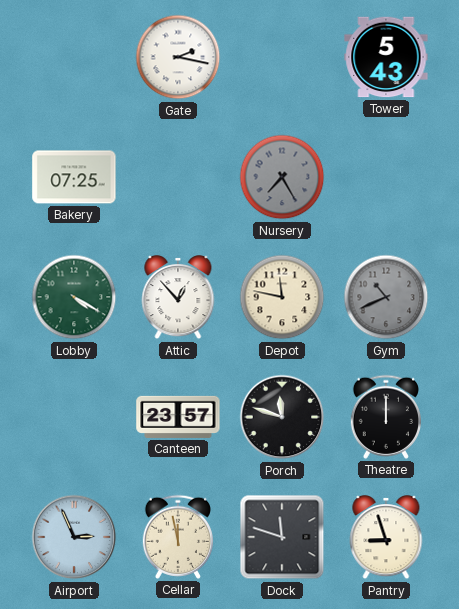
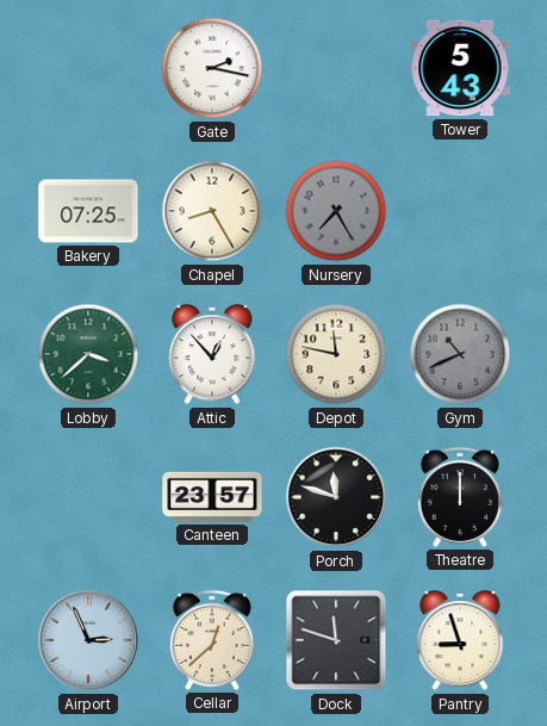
Chapel: none -> 8:25 (212, 211)
Lobby: 4:20 -> 3:38 (88, 354)
Cellar: 11:58 -> 12:38 (212, 640)
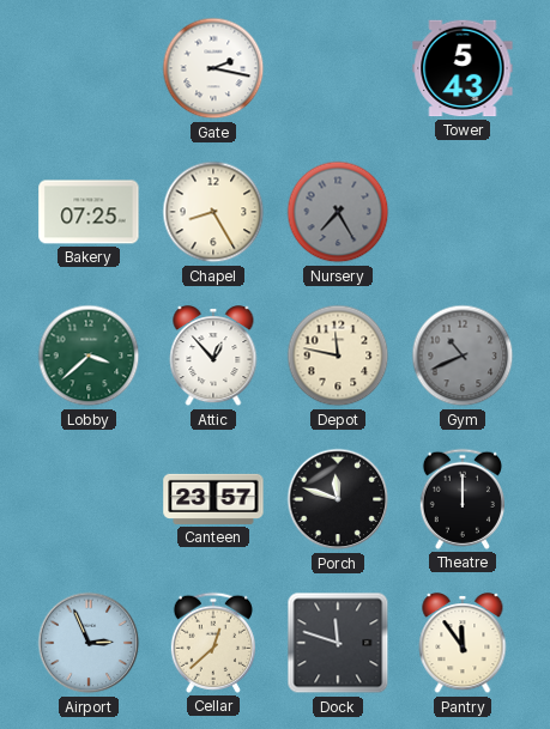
Pantry: 8:57 -> 11:54 (463, 644)
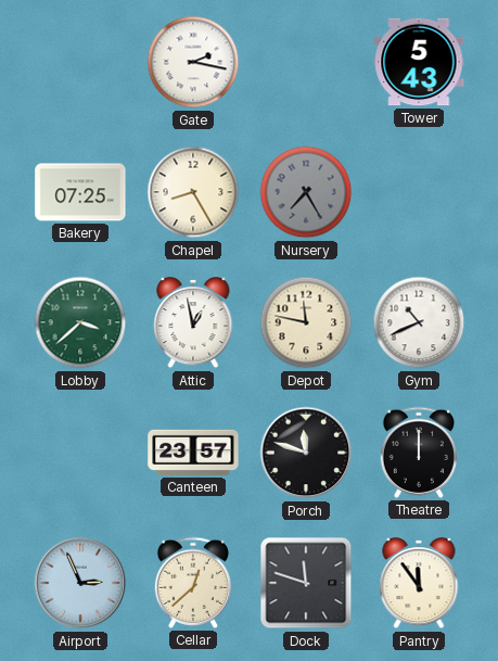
Attic: 12:53 -> 12:58 (193, 323)
Gym dial: grey -> white (419, 322)
